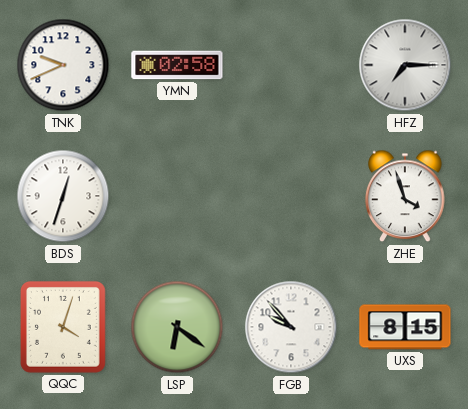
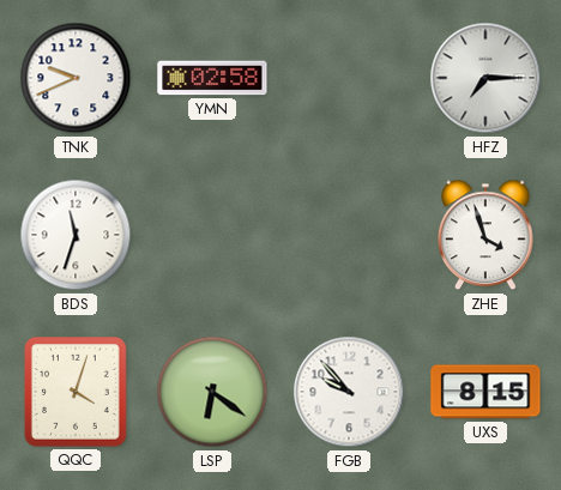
BDS: 12:33 -> 11:33 (76, 235)
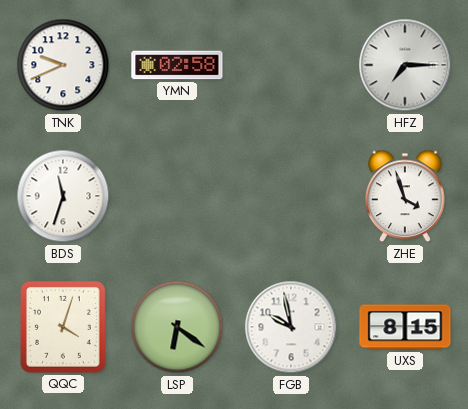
FGB: 9:53 -> 9:58 (291, 327)
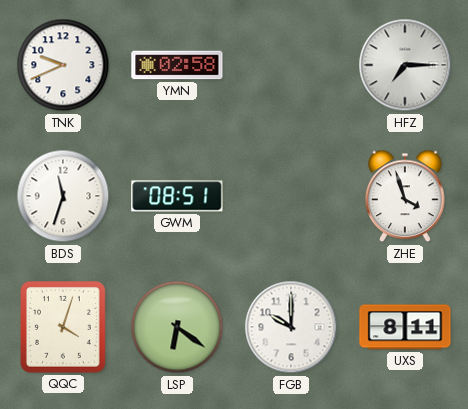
GWM: none -> 08:51 (177, 196)
FGB: 9:58 -> 10:00 (291, 327)
UXS: 8:15 -> 8:11 (405, 327)
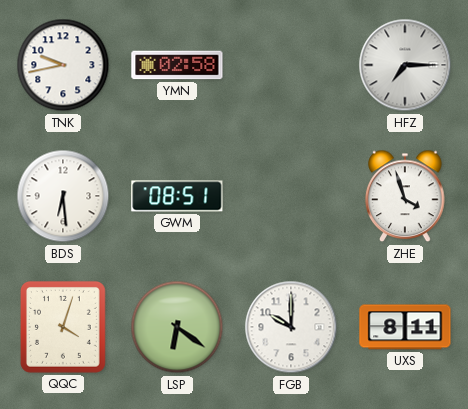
TNK: 9:41 -> 9:43 (63, 65)
BDS: 11:33 -> 6:29 (63, 196)
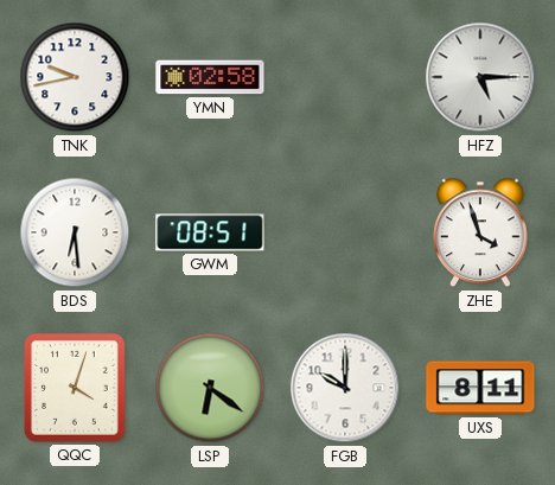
HFZ: 7:15 -> 5:15 (480, 77)
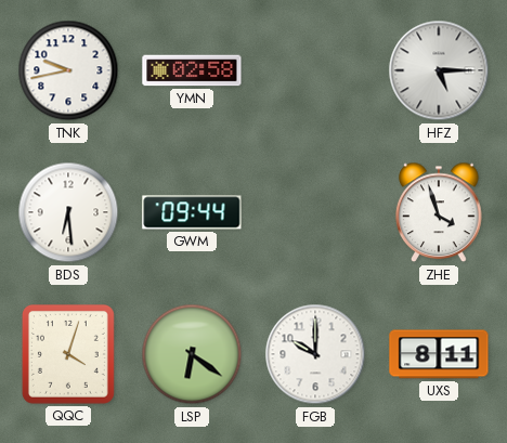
GWM: 08:51 -> 09:44 (192, 212)
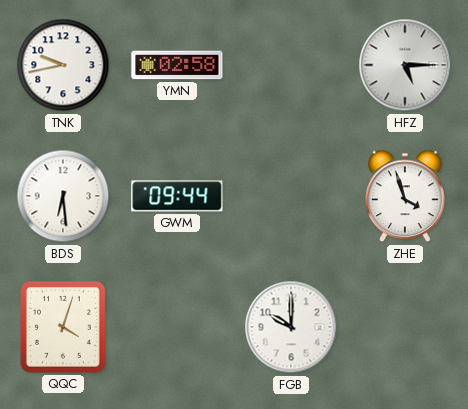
LSP: 6:21 -> none (192, 354)
UXS: 8:11 -> none (439, 354)
